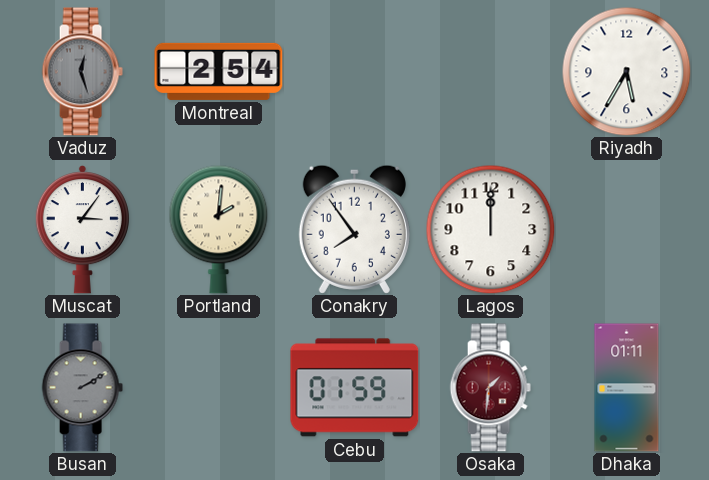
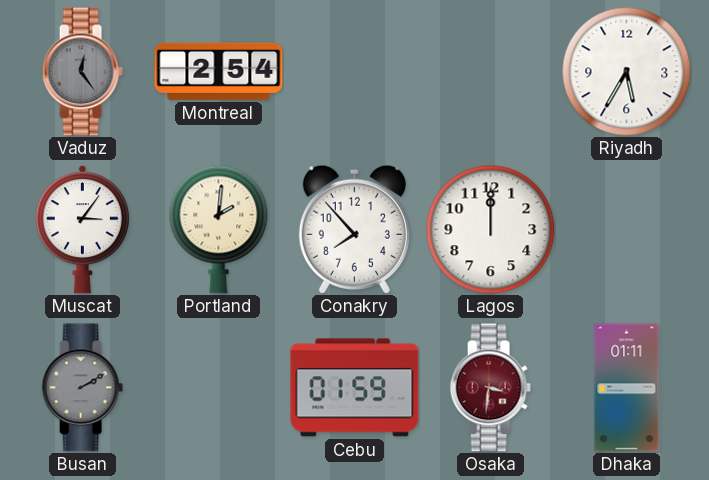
Vaduz: 12:27 -> 12:24 (82, 72)
Conakry: 7:54 -> 7:53 (354, 229)
Osaka: 1:31 -> 3:31 (490, 388)
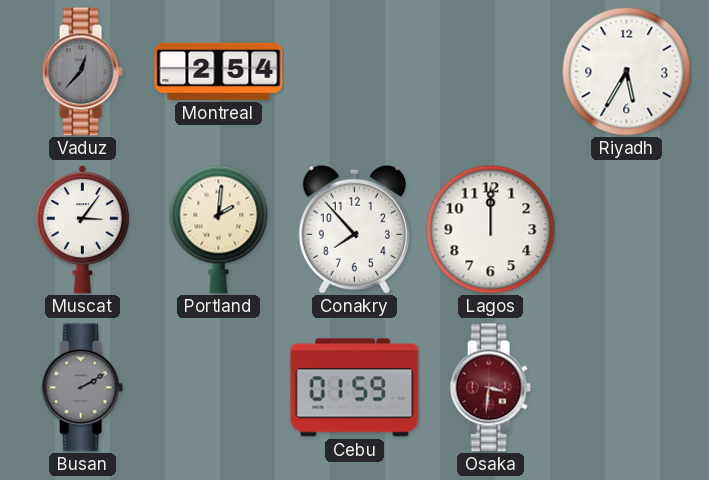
Vaduz: 12:24 -> 12:37 (82, 72)
Dhaka: 01:11 -> none (627, 388)
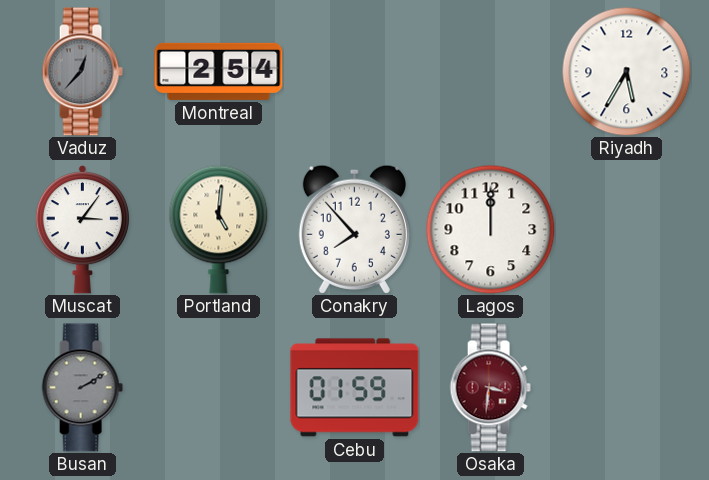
Portland: 2:01 -> 5:01 (219, 229)
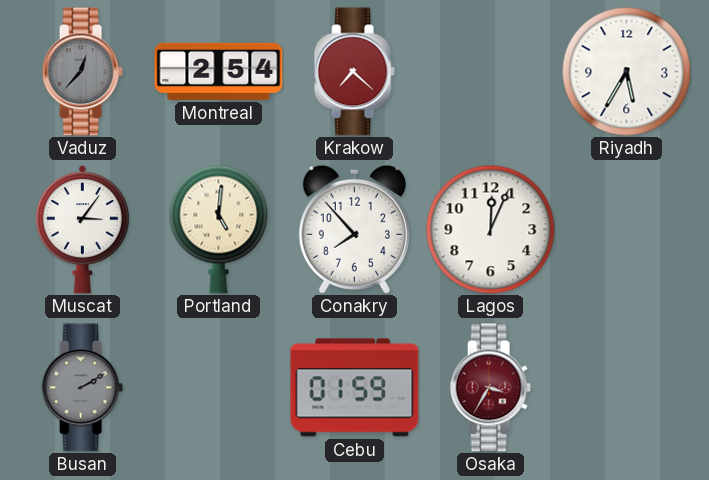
Krakow: none -> 7:22 (354, 72)
Lagos: 12:00 -> 12:04 (490, 229)
Osaka: 3:31 -> 3:35 (490, 388)
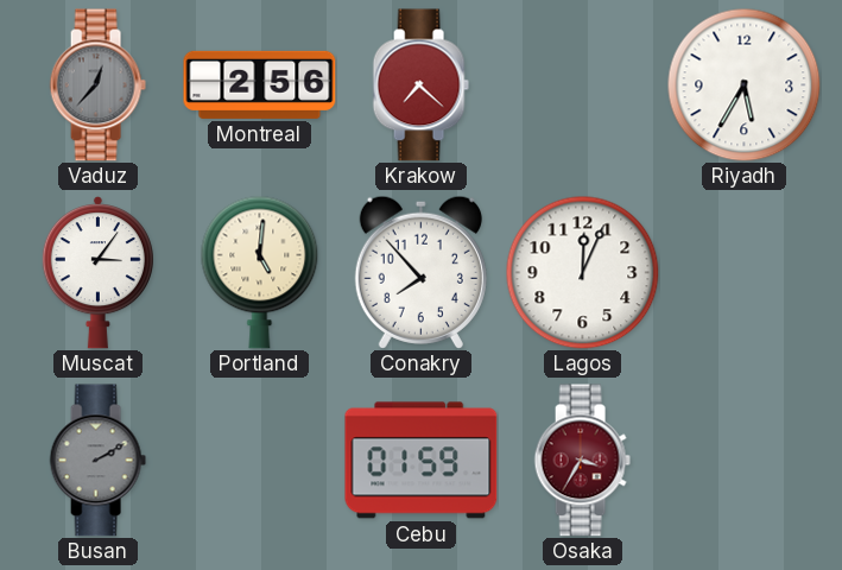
Montreal: 2:54 -> 2:56 (260, 84)
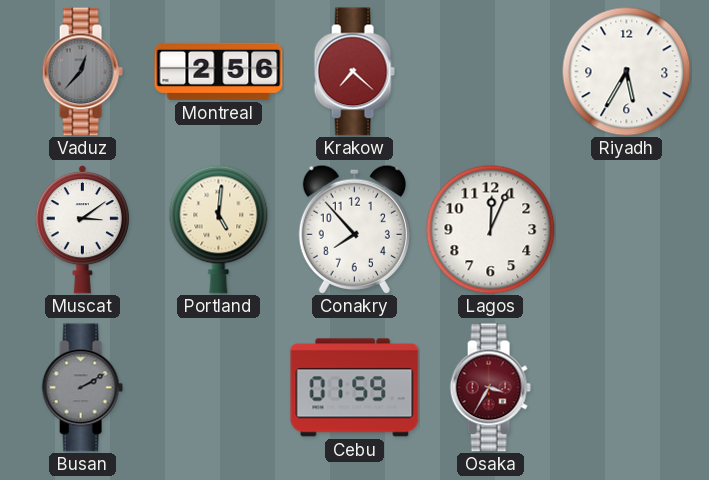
Muscat: 3:06 -> 3:09 (82, 229)
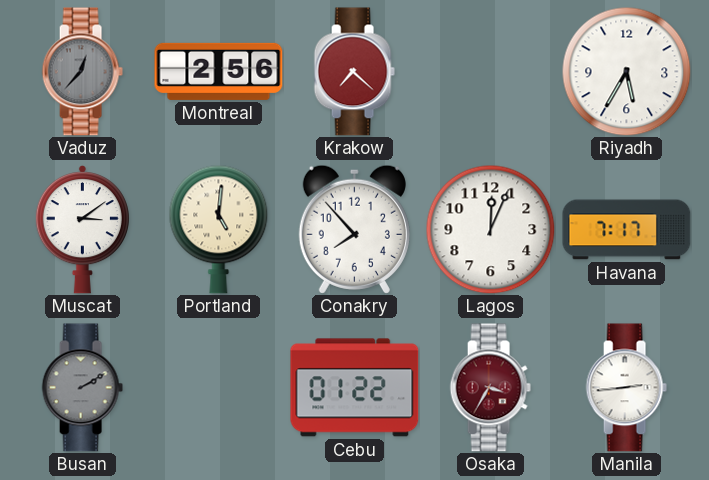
Havana: none -> 7:17 (627, 230)
Cebu: 01:59 -> 01:22 (355, 388)
Manila: none -> 2:44 (626, 388)
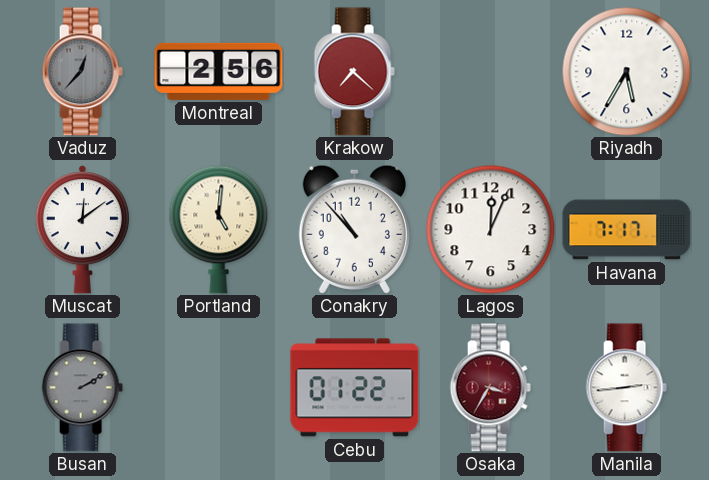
Muscat: 3:09 -> 12:09 (82, 229)
Conakry: 7:53 -> 10:53 (354, 229)
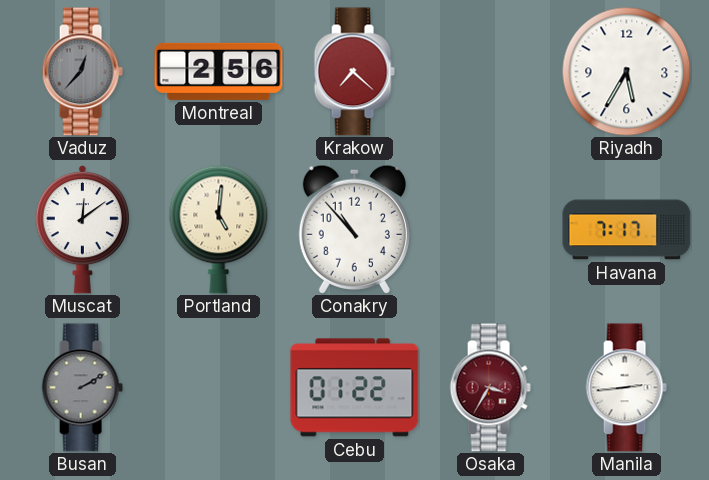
Lagos: 12:04 -> none (490, 229)
